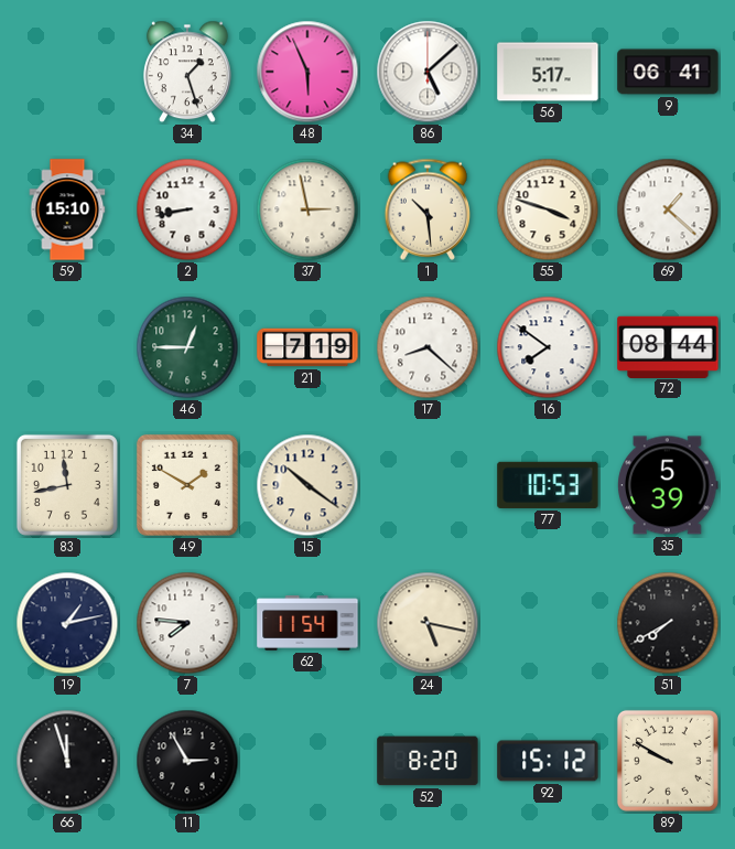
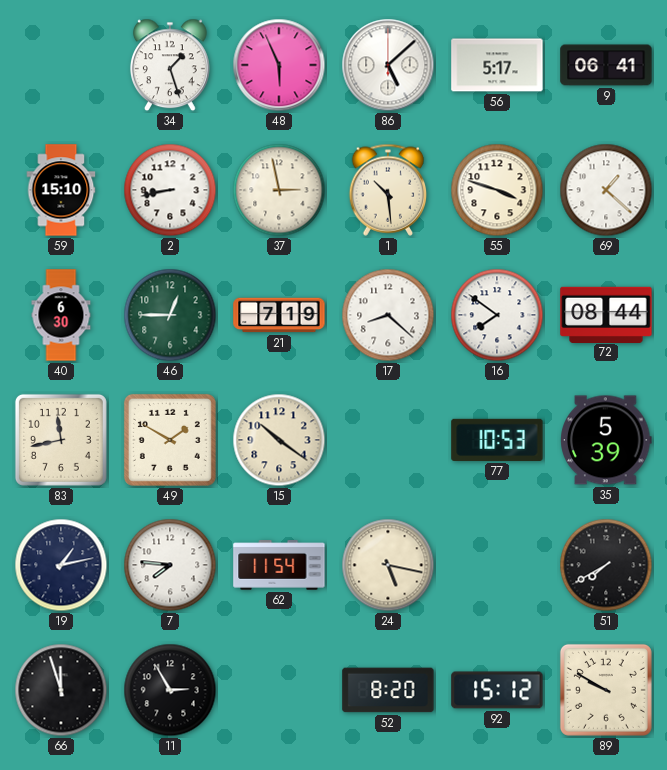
40: none -> 6:30 (61, 315)
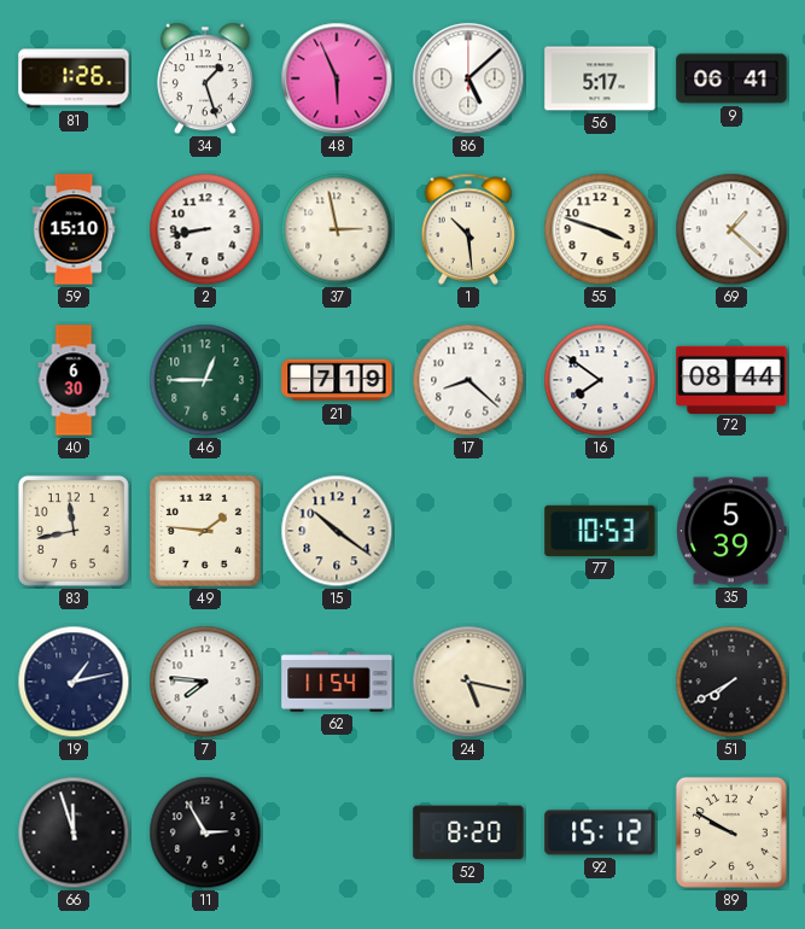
81: none -> 1:26 (74, 78)
49: 1:50 -> 1:46 (205, 531)
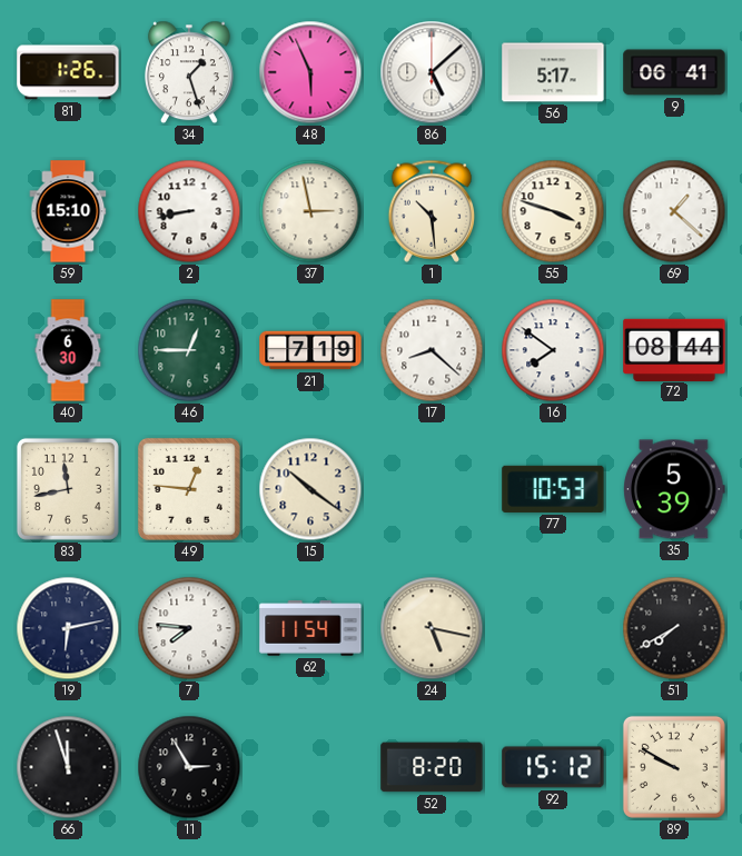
49: 1:46 -> 12:46 (189, 489)
19: 1:13 -> 6:13 (68, 628)
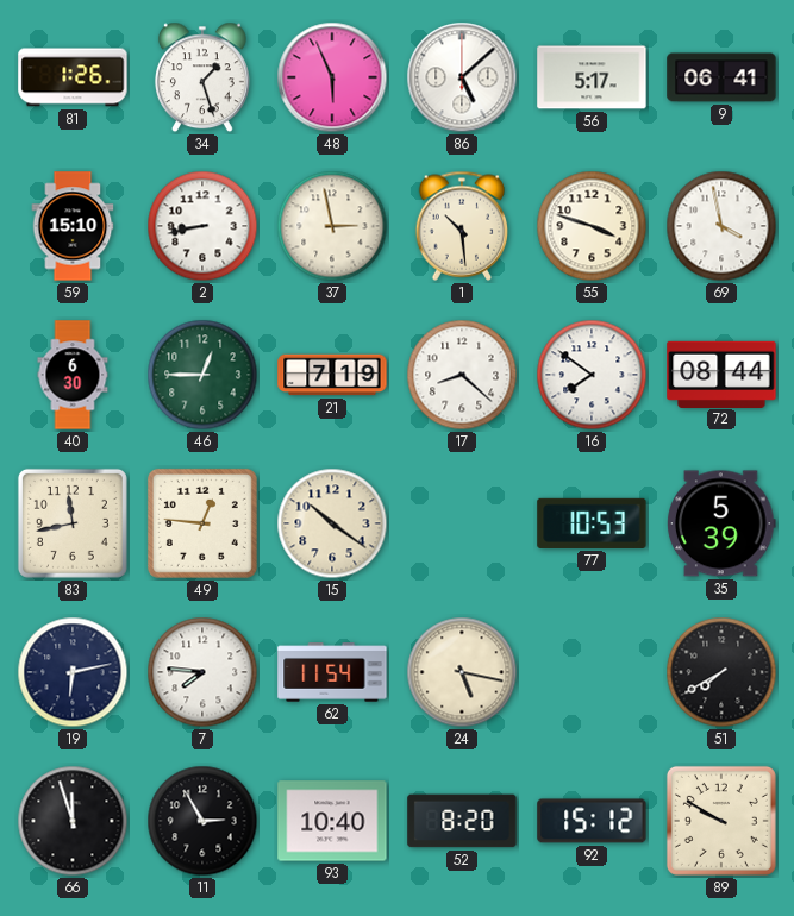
69: 1:22 -> 3:58 (721, 226)
93: none -> 10:40 (332, 821)
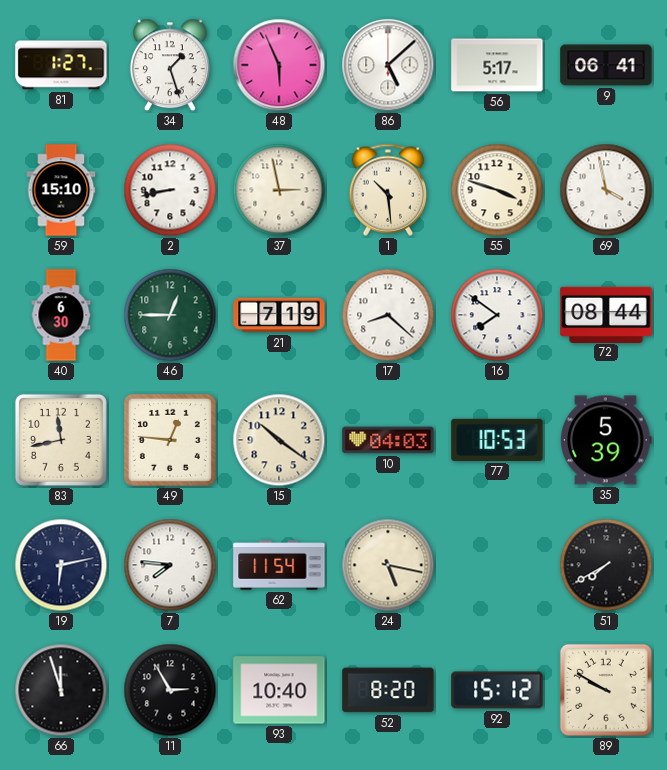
81: 1:26 -> 1:27 (61, 65)
10: none -> 04:03 (388, 440)
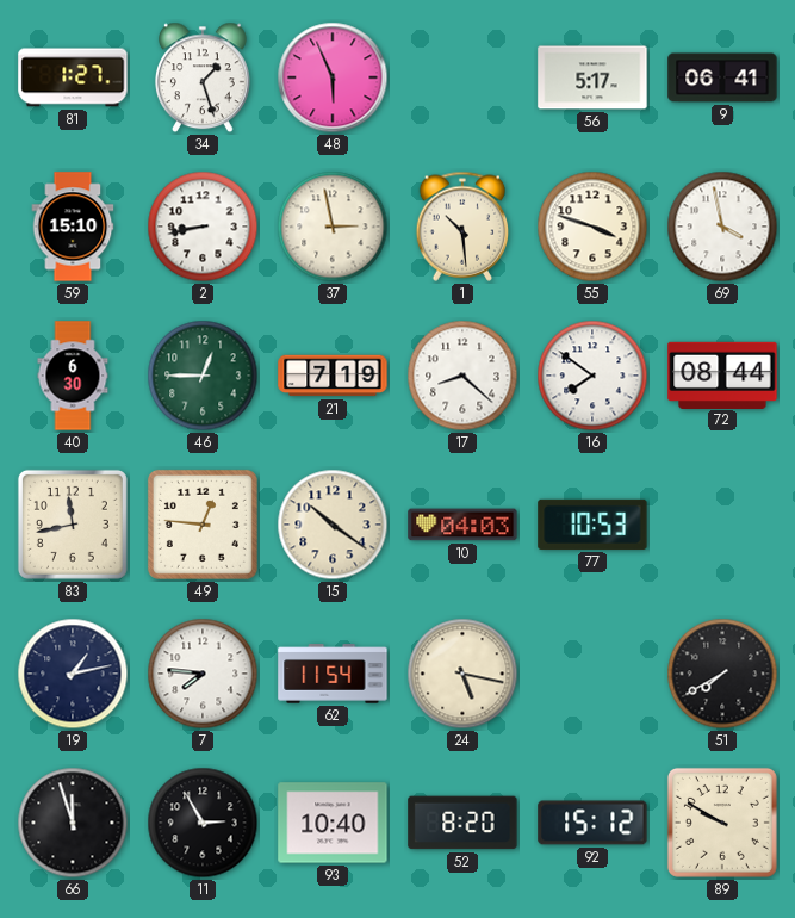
86: 5:08 -> none (388, 65)
35: 5:39 -> none (606, 440)
19: 6:13 -> 1:13 (73, 674)
